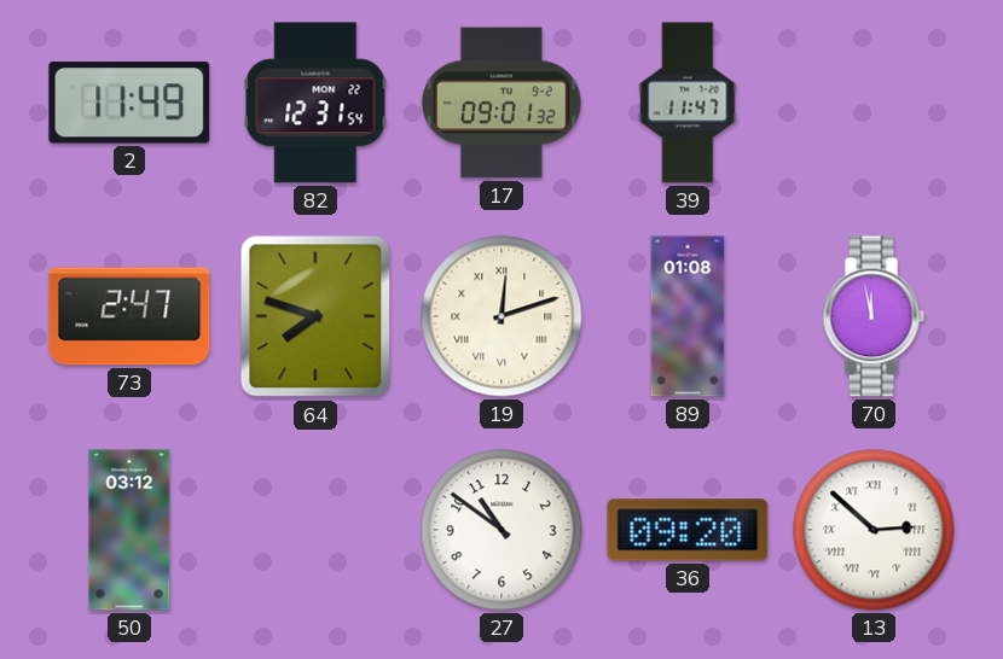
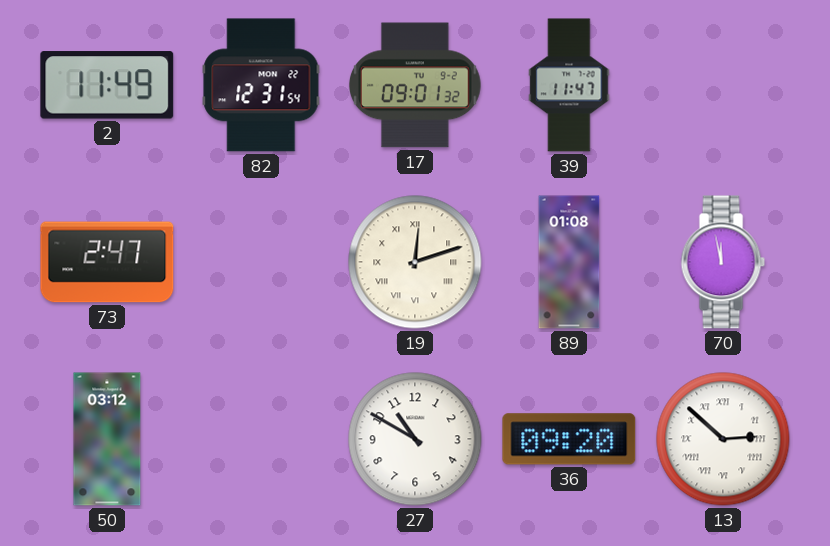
64: 7:48 -> none (315, 316)
27: 10:51 -> 10:50 (415, 439)
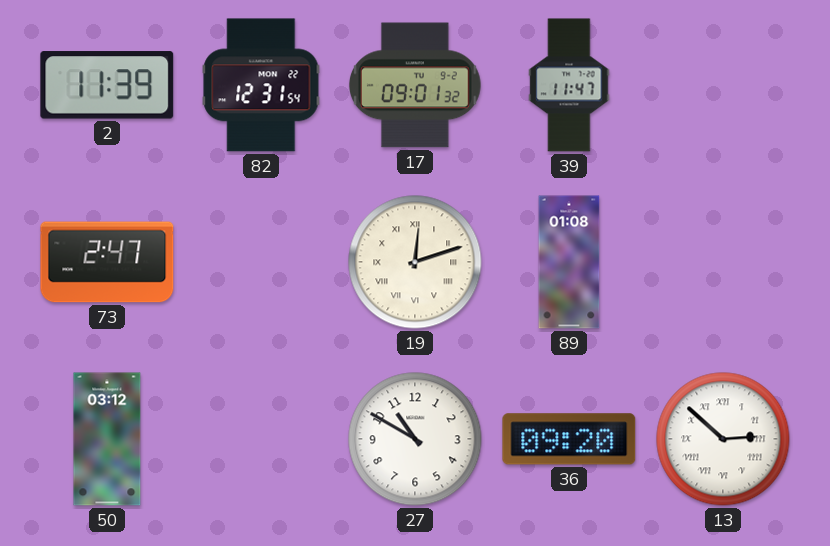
2: 11:49 -> 11:39 (107, 85)
70: 11:58 -> none (723, 262)
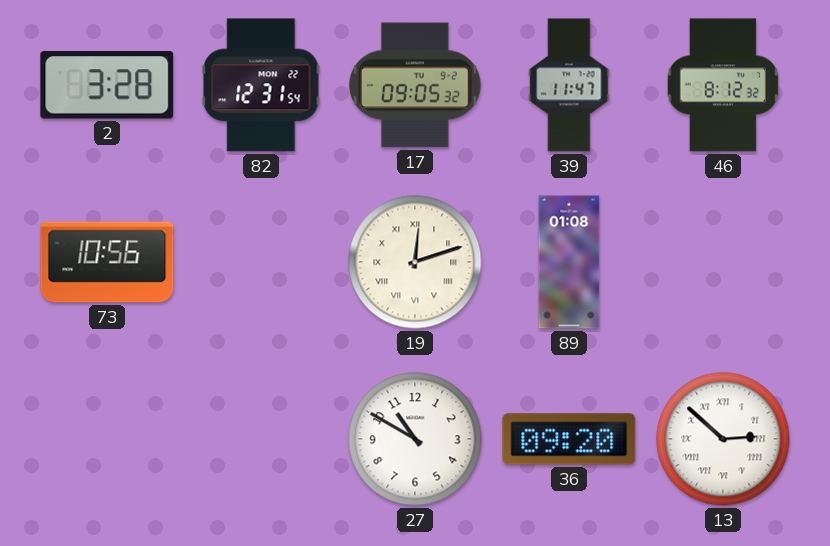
2: 11:39 -> 3:28 (107, 85)
17: 09:01 -> 09:05 (416, 85)
46: none -> 8:12 (723, 85)
73: 2:47 -> 10:56 (107, 262)
50: 03:12 -> none (107, 439)
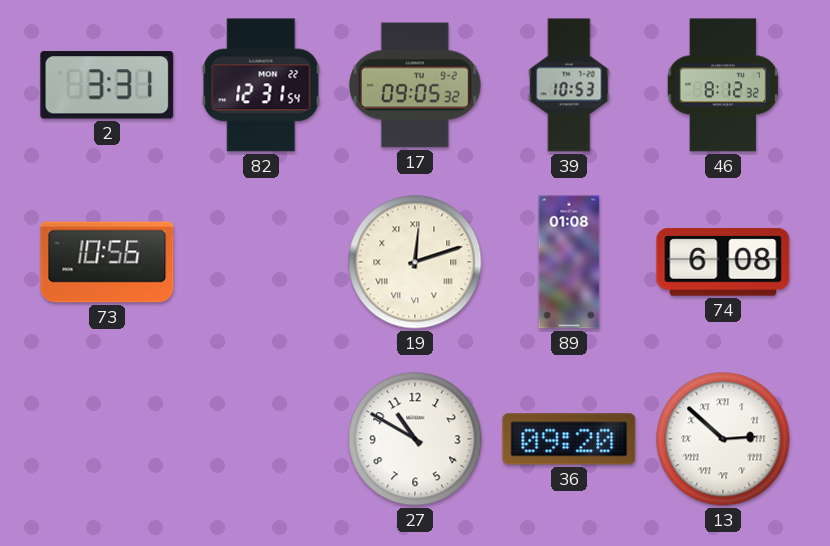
2: 3:28 -> 3:31 (107, 85)
39: 11:47 -> 10:53 (569, 85)
74: none -> 6:08 (723, 262)
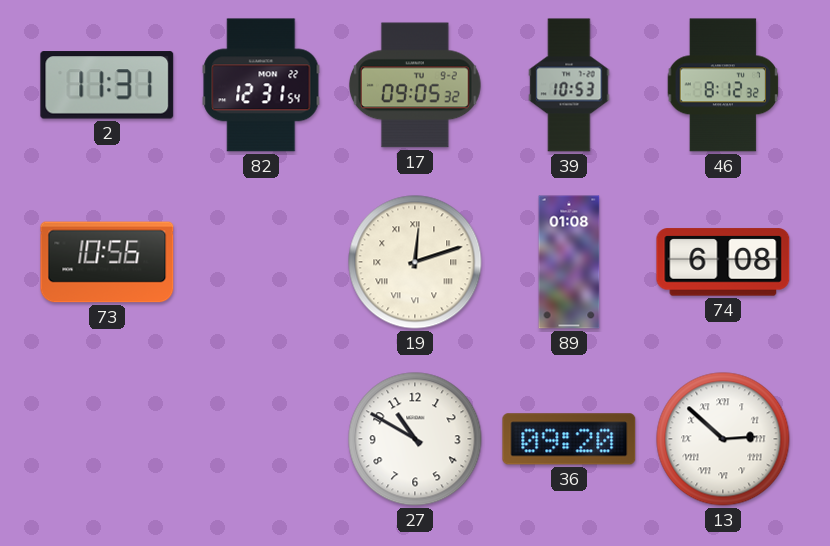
2: 3:31 -> 11:31 (107, 85)
